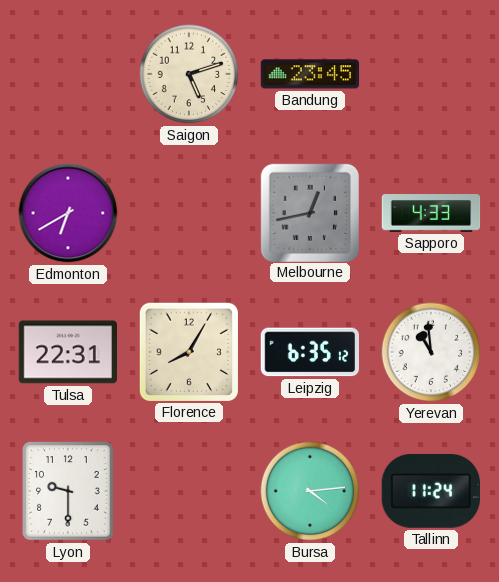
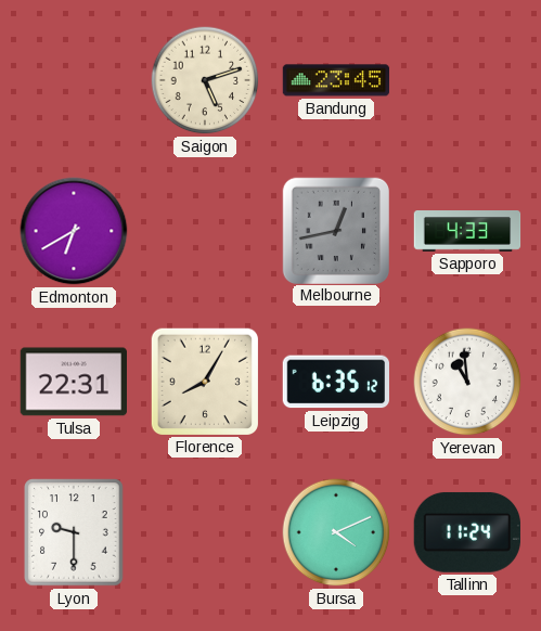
Bursa: 4:14 -> 4:11 (336, 532)
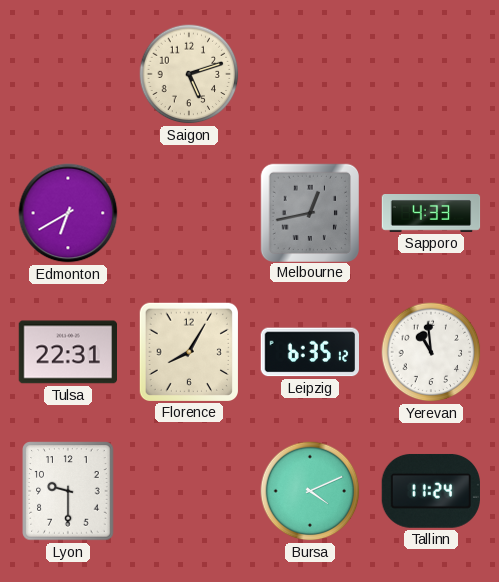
Bandung: 23:45 -> none (336, 80)
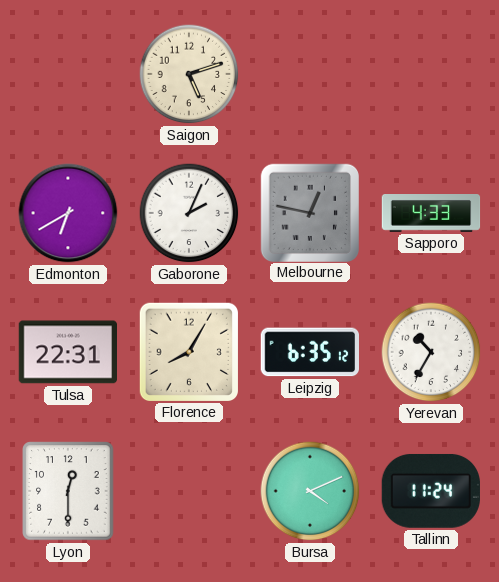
Gaborone: none -> 2:04 (189, 213)
Melbourne: 12:43 -> 12:47 (309, 212)
Yerevan: 10:59 -> 10:35 (431, 352)
Lyon: 9:30 -> 12:30 (68, 491)
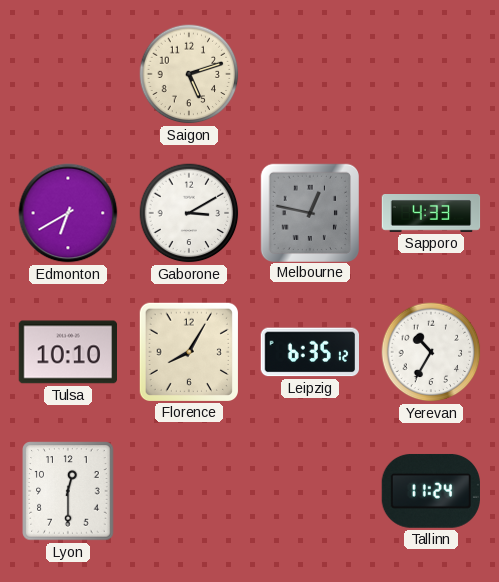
Gaborone: 2:04 -> 3:10 (189, 213)
Tulsa: 22:31 -> 10:10 (67, 352)
Bursa: 4:11 -> none (310, 491)
